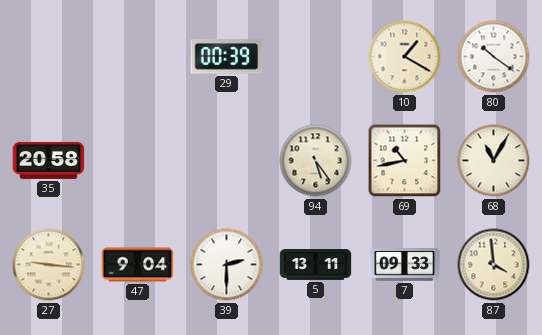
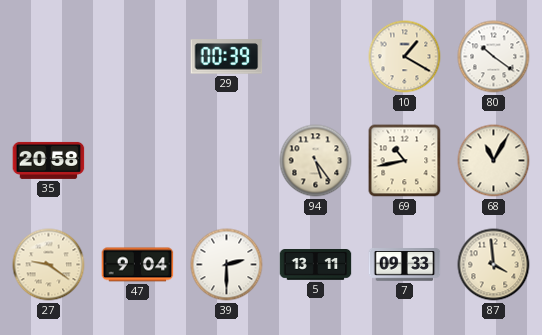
27: 9:16 -> 9:21 (49, 265)
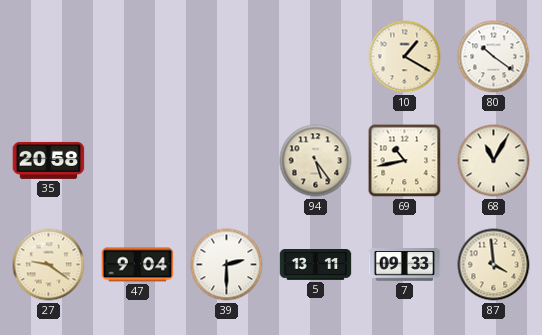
29: 00:39 -> none (227, 57)
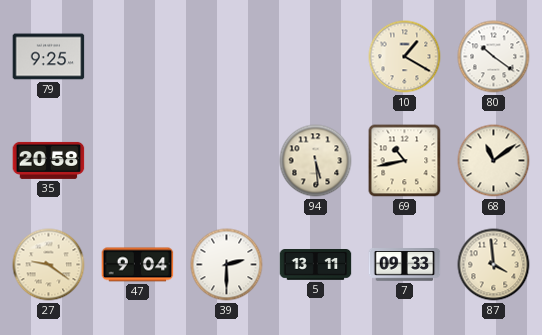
79: none -> 9:25 (49, 57)
94: 5:24 -> 5:29 (316, 161)
68: 11:05 -> 11:09 (494, 161)
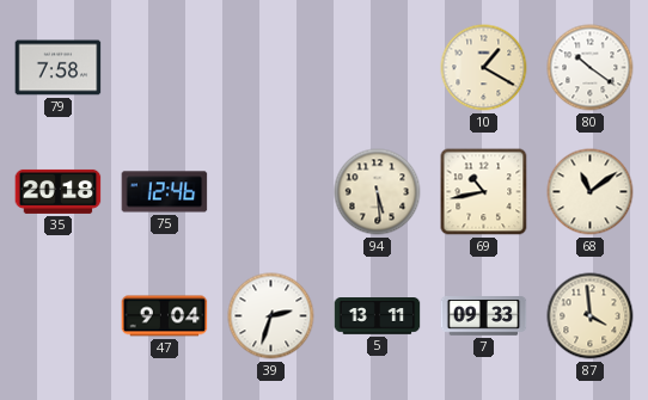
79: 9:25 -> 7:58 (59, 68)
35: 20:58 -> 20:18 (59, 191)
75: none -> 12:46 (165, 192)
27: 9:21 -> none (49, 265)
39: 2:30 -> 2:33 (271, 316)
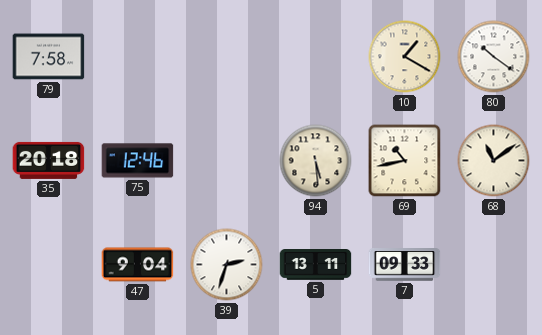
87: 3:59 -> none (591, 316)
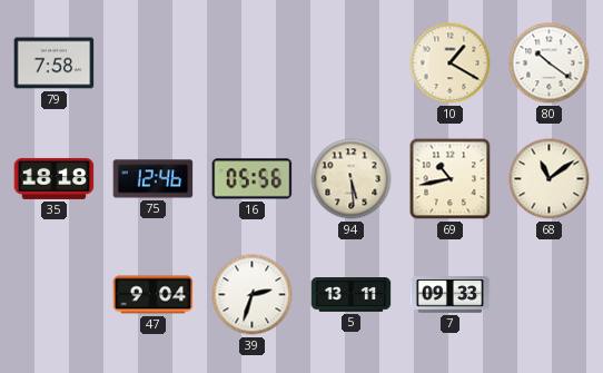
35: 20:18 -> 18:18 (55, 178)
16: none -> 05:56 (253, 179)
